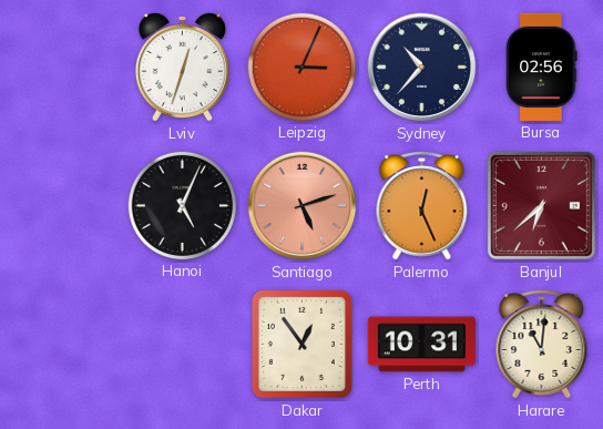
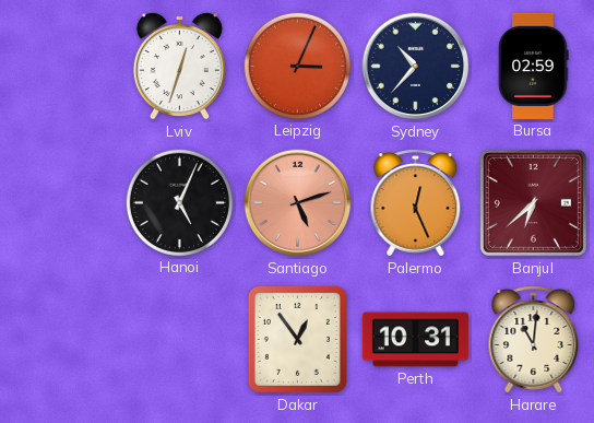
Bursa: 02:56 -> 02:59 (534, 66)
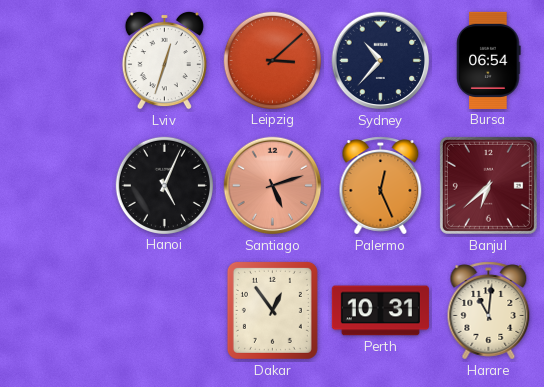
Leipzig: 3:04 -> 3:08 (272, 60)
Bursa: 02:59 -> 06:54 (489, 60)
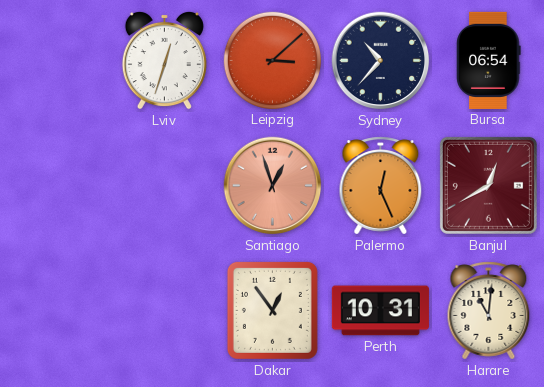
Hanoi: 5:04 -> none (164, 185)
Santiago: 5:12 -> 12:57 (273, 186)
Banjul: 6:38 -> 12:40 (488, 185)
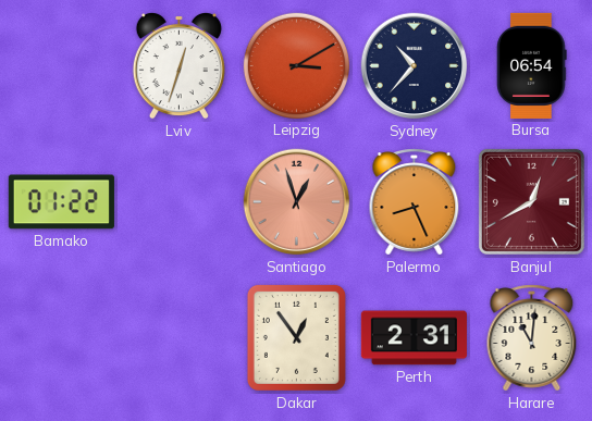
Leipzig: 3:08 -> 3:10 (296, 65)
Bamako: none -> 01:22 (61, 202)
Palermo: 12:26 -> 8:26 (415, 202)
Perth: 10:31 -> 2:31 (414, 338)
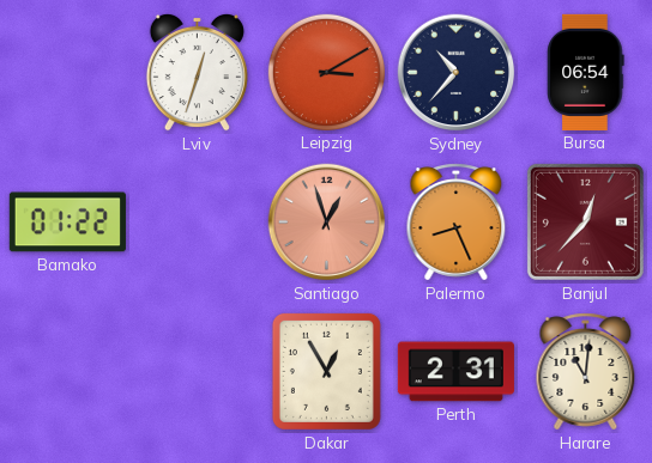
Banjul: 12:40 -> 12:37 (585, 221)
Dakar: 12:54 -> 12:55 (326, 371)
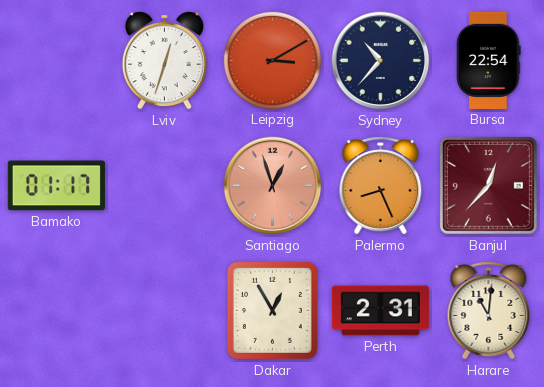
Bursa: 06:54 -> 22:54 (489, 60)
Bamako: 01:22 -> 01:17 (56, 186)
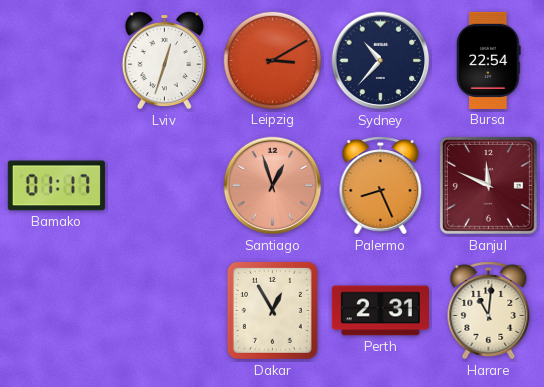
Banjul: 12:37 -> 11:49 (488, 185)
